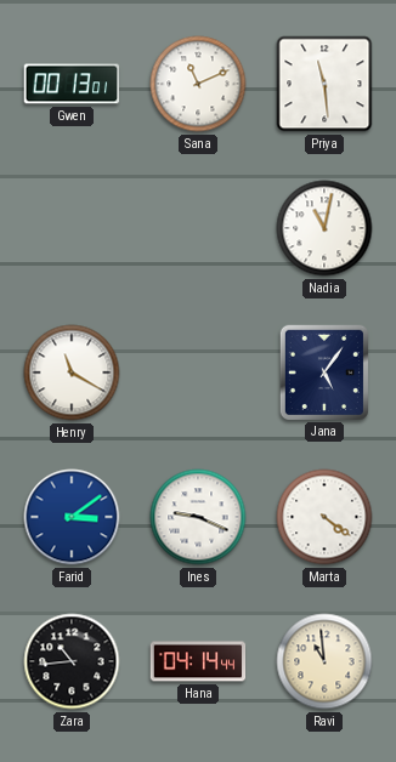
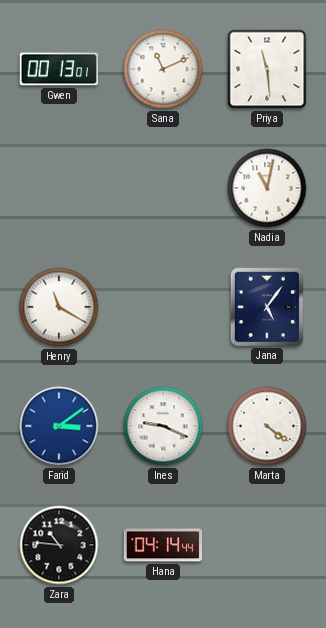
Zara: 10:44 -> 10:46 (59, 545)
Ravi: 10:59 -> none (324, 661)
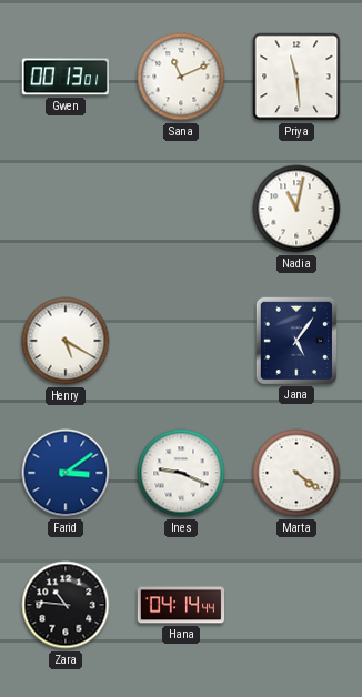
Henry: 11:20 -> 5:20 (66, 341)
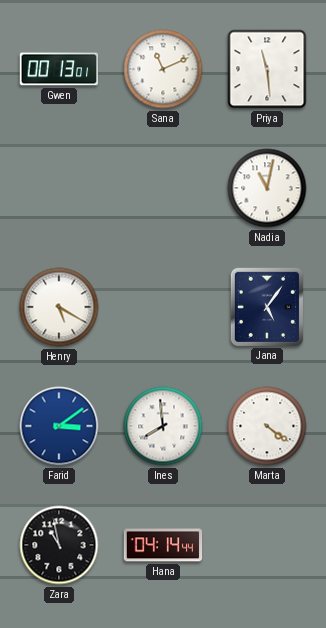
Ines: 9:19 -> 7:59 (163, 426)
Zara: 10:46 -> 10:58 (59, 545)
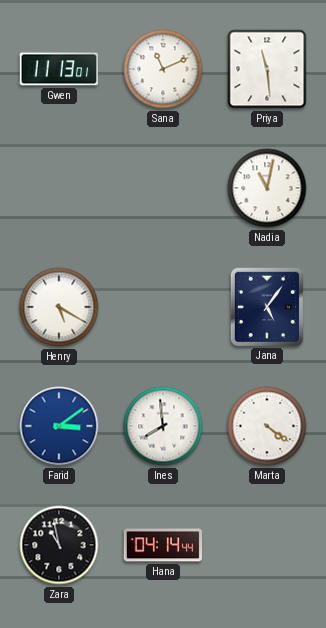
Gwen: 00:13 -> 11:13 (59, 69)
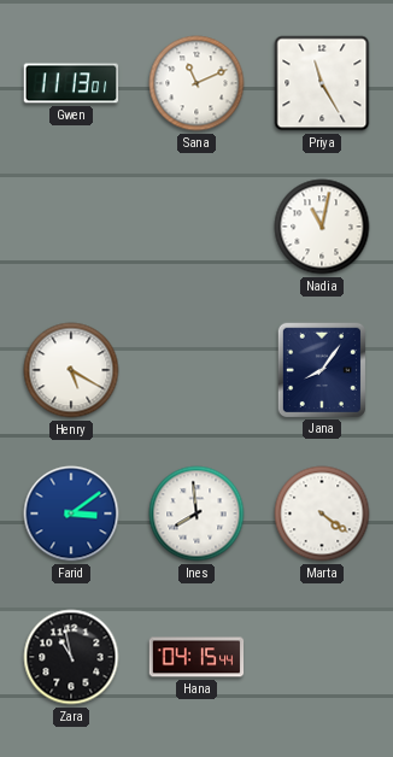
Priya: 11:29 -> 11:25 (322, 83)
Jana: 5:06 -> 8:06 (322, 369)
Hana: 04:14 -> 04:15 (196, 657)
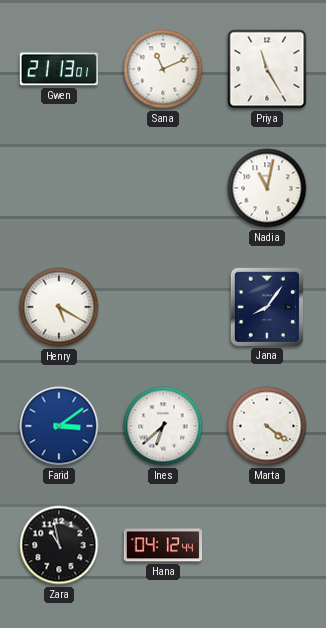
Gwen: 11:13 -> 21:13 (59, 69)
Ines: 7:59 -> 6:38 (163, 426)
Hana: 04:15 -> 04:12 (163, 545)
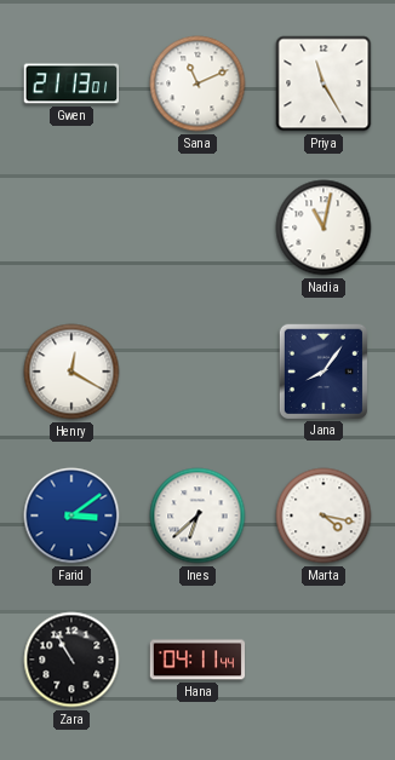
Henry: 5:20 -> 12:20 (71, 372)
Marta: 4:21 -> 4:17 (324, 516)
Zara: 10:58 -> 10:55 (71, 660)
Hana: 04:12 -> 04:11 (198, 660)
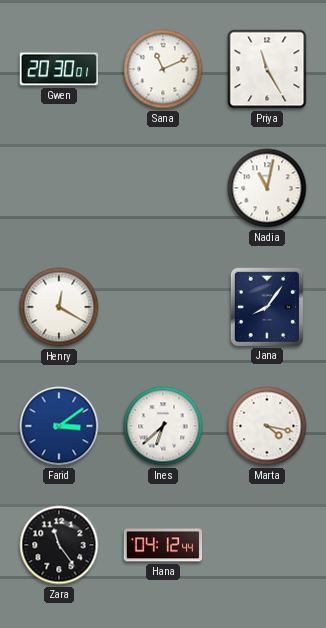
Gwen: 21:13 -> 20:30 (59, 69)
Zara: 10:55 -> 11:24 (59, 545)
Hana: 04:11 -> 04:12 (163, 545)
